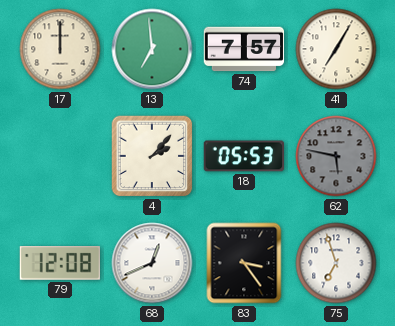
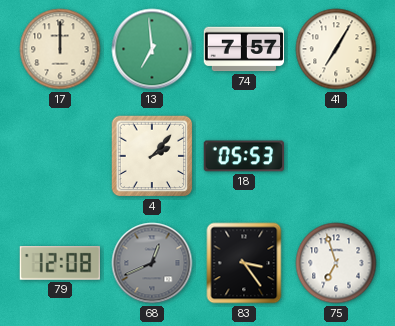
62: 5:47 -> none (336, 156)
68 dial: white -> grey (152, 263)
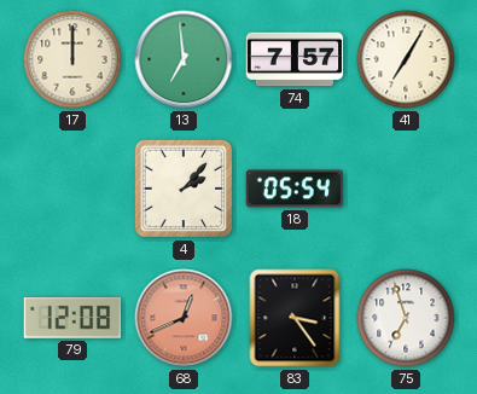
18: 05:53 -> 05:54 (295, 189)
68 dial: grey -> salmon (184, 318)
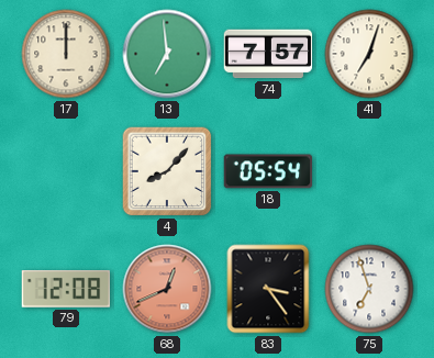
41: 7:05 -> 7:03 (369, 54)
4: 2:07 -> 8:07 (167, 171)
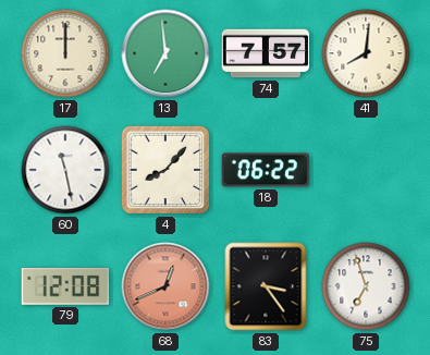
41: 7:03 -> 8:01 (366, 53)
60: none -> 11:28 (65, 170)
18: 05:54 -> 06:22 (266, 170)
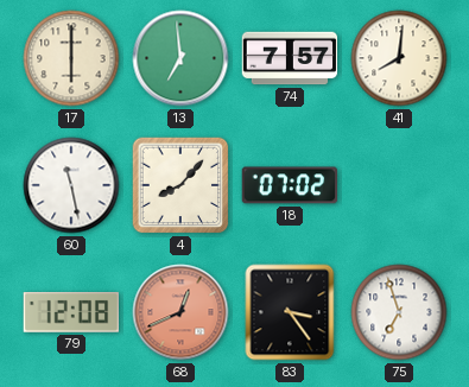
17: 12:00 -> 6:00 (71, 58)
18: 06:22 -> 07:02 (290, 185)
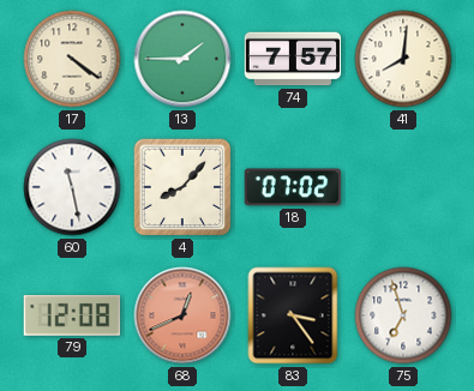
17: 6:00 -> 4:21 (72, 59)
13: 6:59 -> 1:45 (182, 59)
